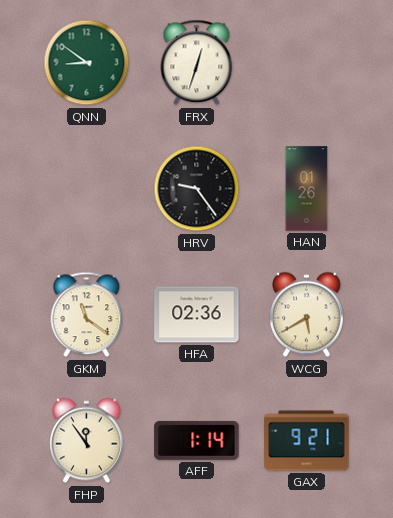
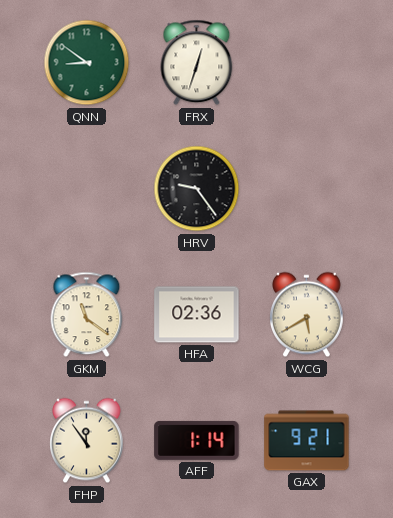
HAN: 01:26 -> none (307, 189)
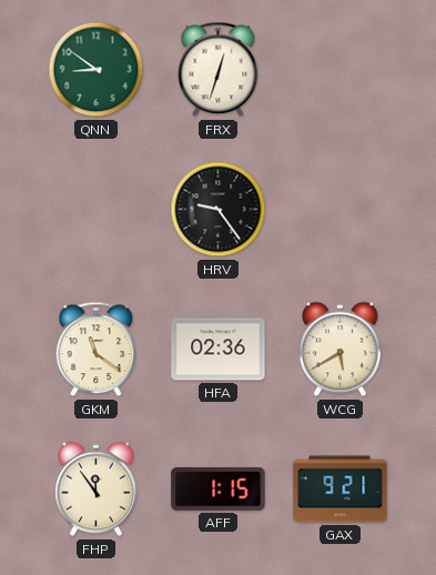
AFF: 1:14 -> 1:15 (219, 488)
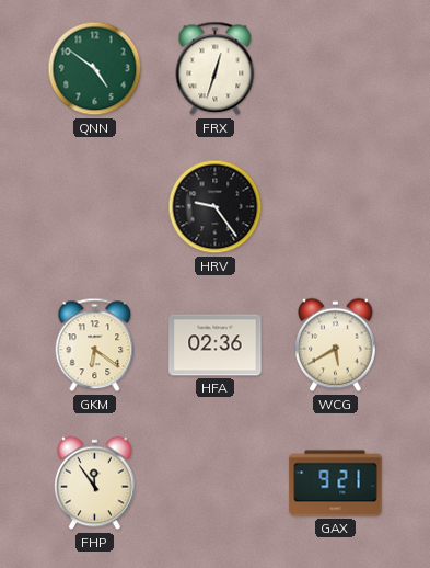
QNN: 8:51 -> 4:51 (95, 69)
GKM: 11:21 -> 6:21 (95, 345)
AFF: 1:15 -> none (219, 488)
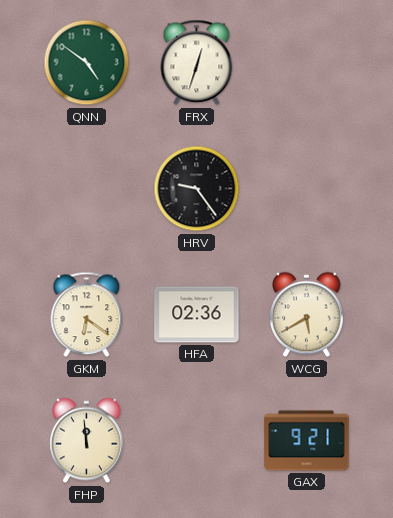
FHP: 11:54 -> 11:59 (87, 441)
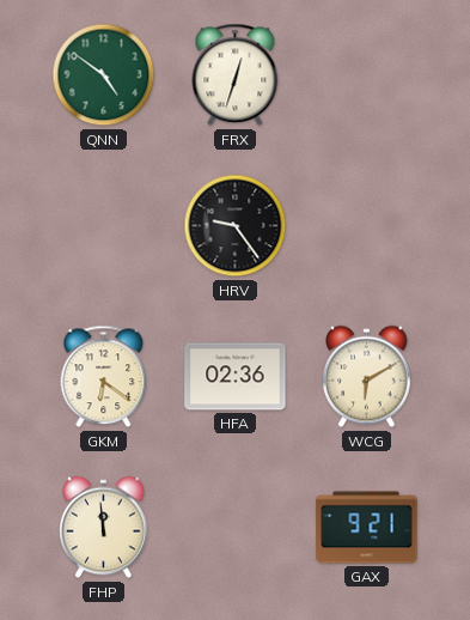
WCG: 5:40 -> 6:10 (367, 377)
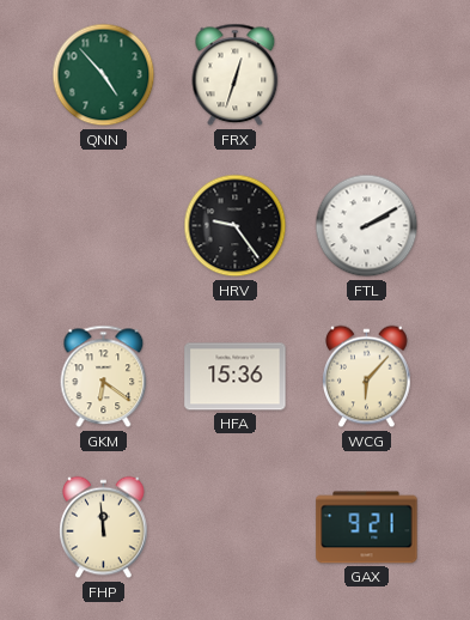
QNN: 4:51 -> 4:53 (104, 75)
FTL: none -> 2:10 (367, 226)
HFA: 02:36 -> 15:36 (236, 377)
WCG: 6:10 -> 6:07 (367, 377)
